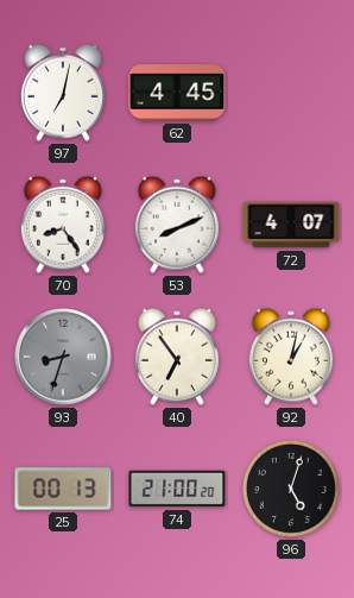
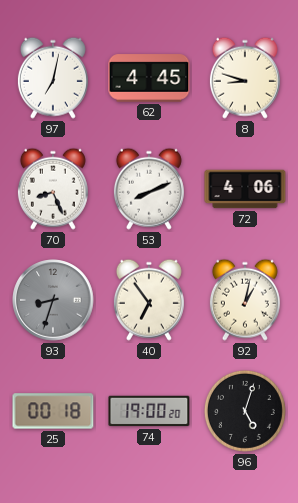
8: none -> 8:48 (245, 78)
70: 8:24 -> 8:26 (53, 189)
72: 4:07 -> 4:06 (245, 189)
25: 00:13 -> 00:18 (53, 411)
74: 21:00 -> 19:00 (149, 411)
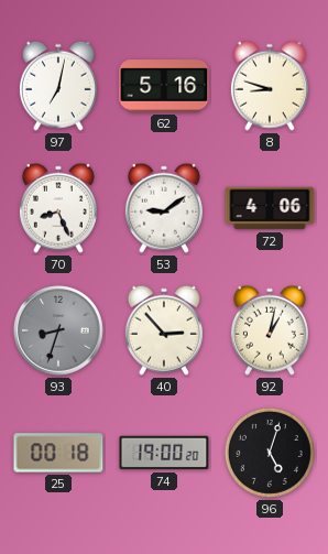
62: 4:45 -> 5:16 (164, 86)
53: 8:11 -> 9:09 (164, 208)
40: 6:54 -> 2:53 (164, 330)
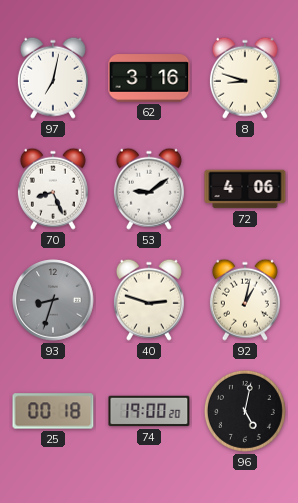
62: 5:16 -> 3:16 (149, 78)
40: 2:53 -> 2:48 (149, 300)
96: 5:03 -> 5:02 (245, 411)
